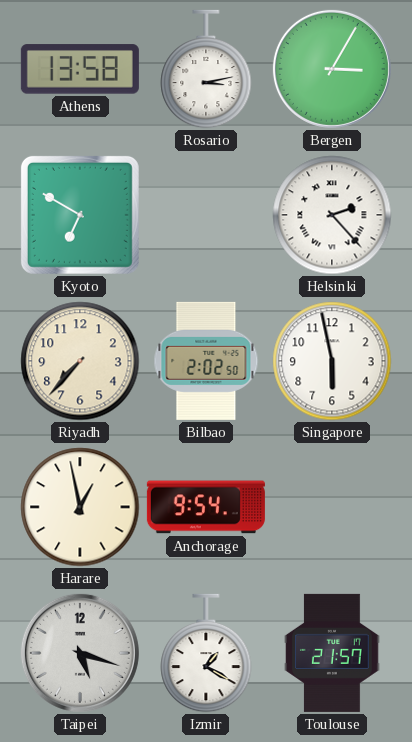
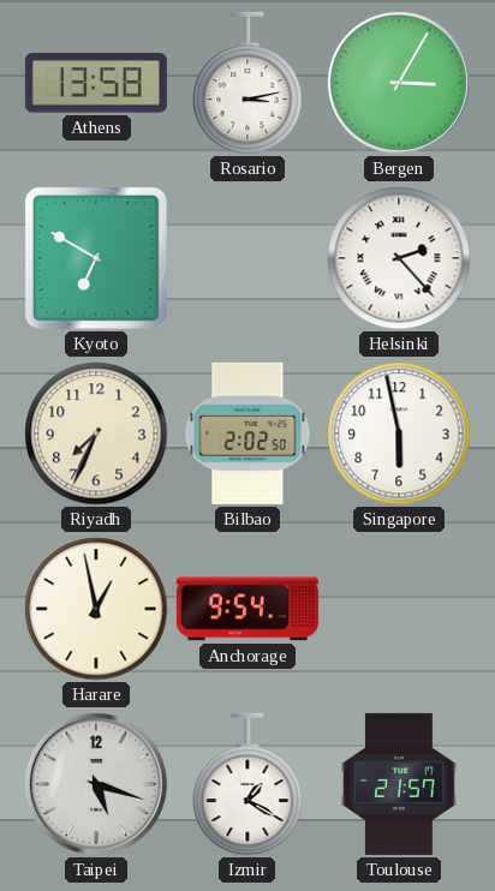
Riyadh: 7:37 -> 7:34 (96, 433)
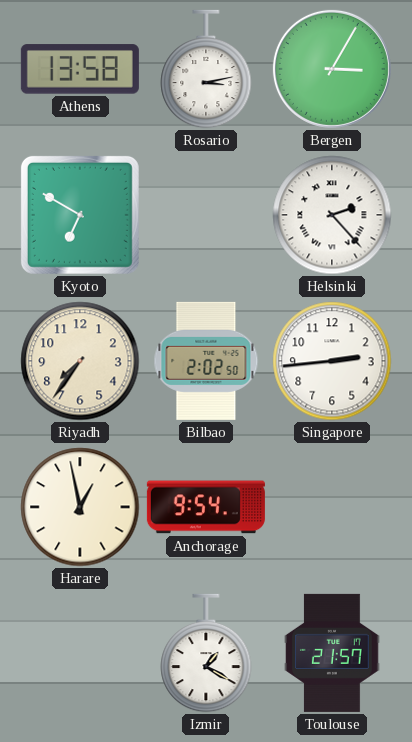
Riyadh: 7:34 -> 7:36 (80, 361)
Singapore: 5:58 -> 2:44 (332, 361)
Taipei: 5:18 -> none (96, 784)
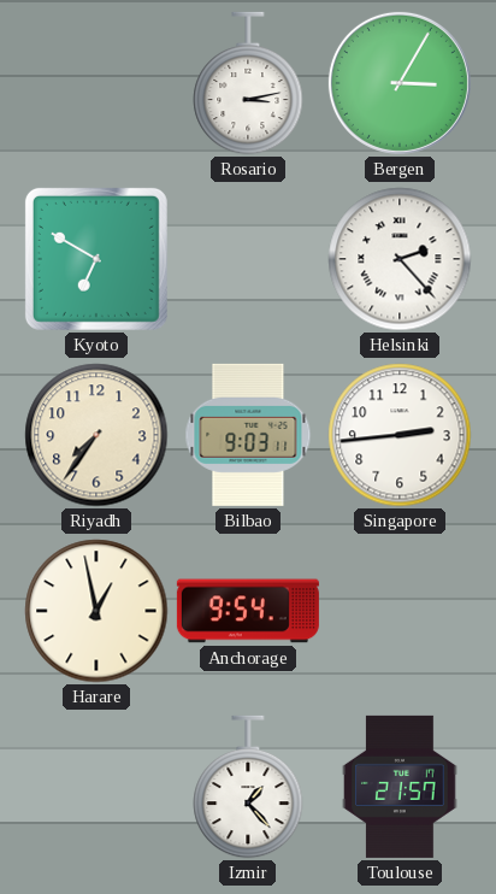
Athens: 13:58 -> none (80, 69)
Bilbao: 2:02 -> 9:03 (248, 435)
Izmir: 1:20 -> 1:23 (248, 787)
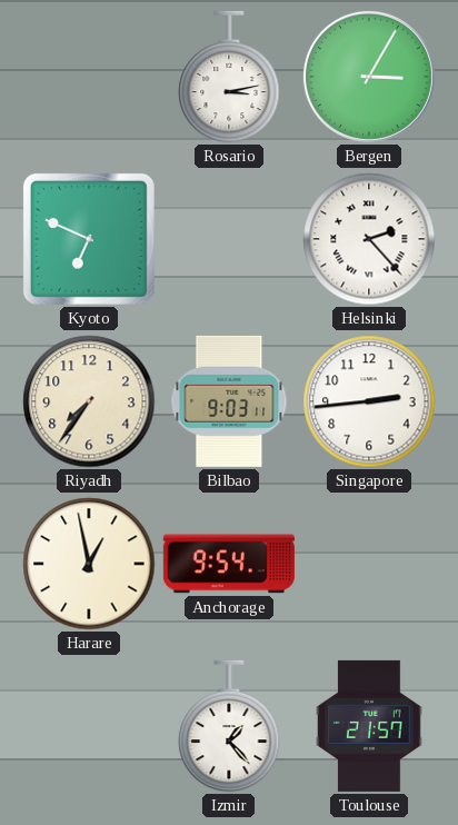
Kyoto: 6:50 -> 6:49 (89, 239)
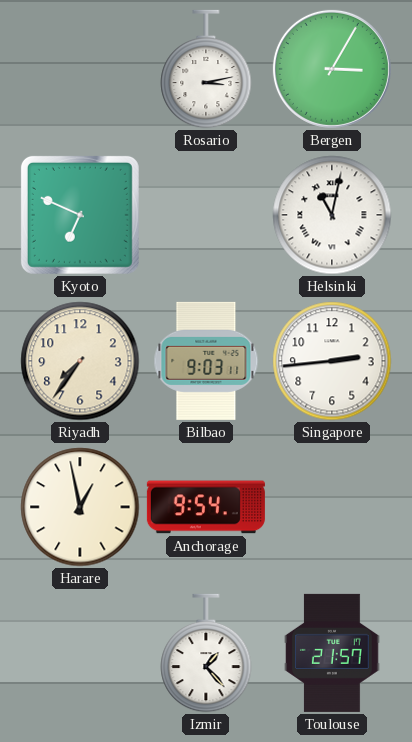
Helsinki: 2:23 -> 11:02 (332, 215)
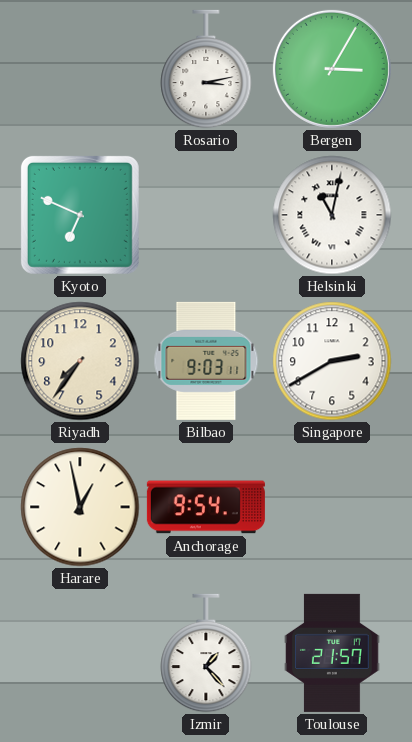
Singapore: 2:44 -> 2:40 (332, 361)
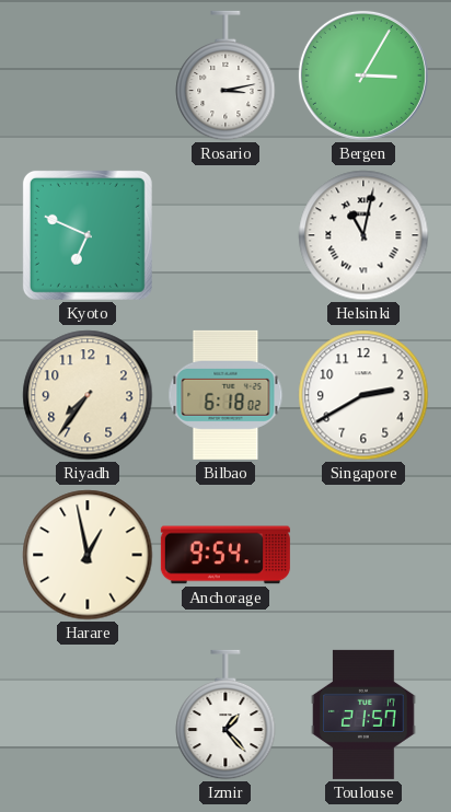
Bilbao: 9:03 -> 6:18 (225, 395)
